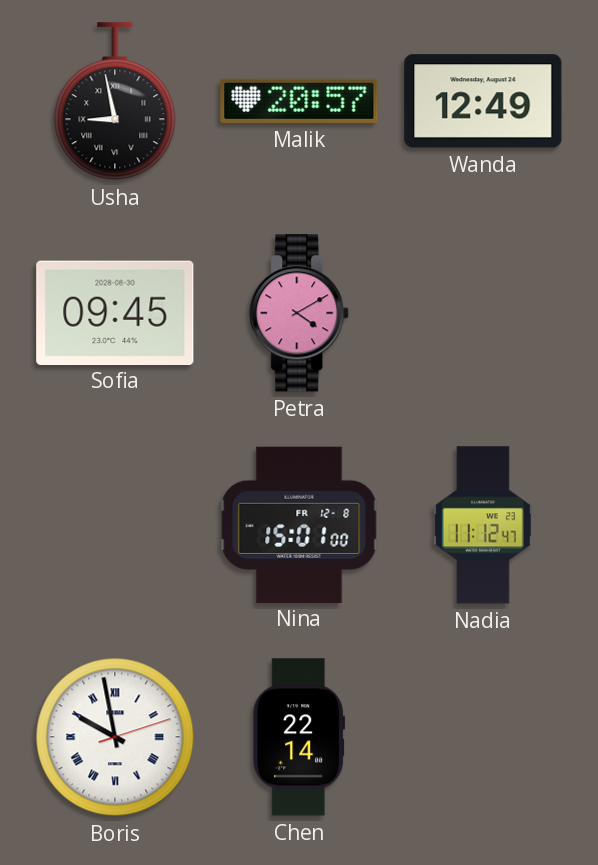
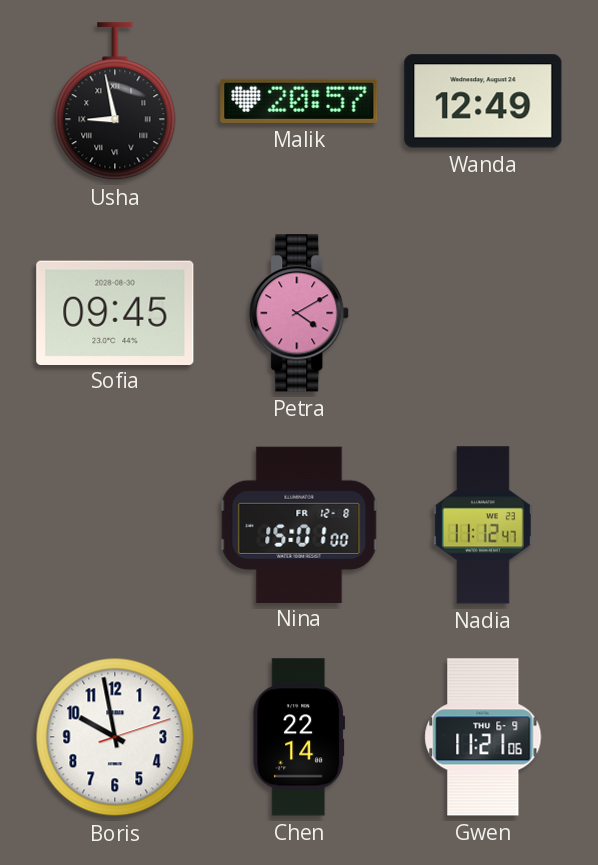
Boris numerals: Roman -> Arabic (115, 737)
Gwen: none -> 11:21 (483, 737)
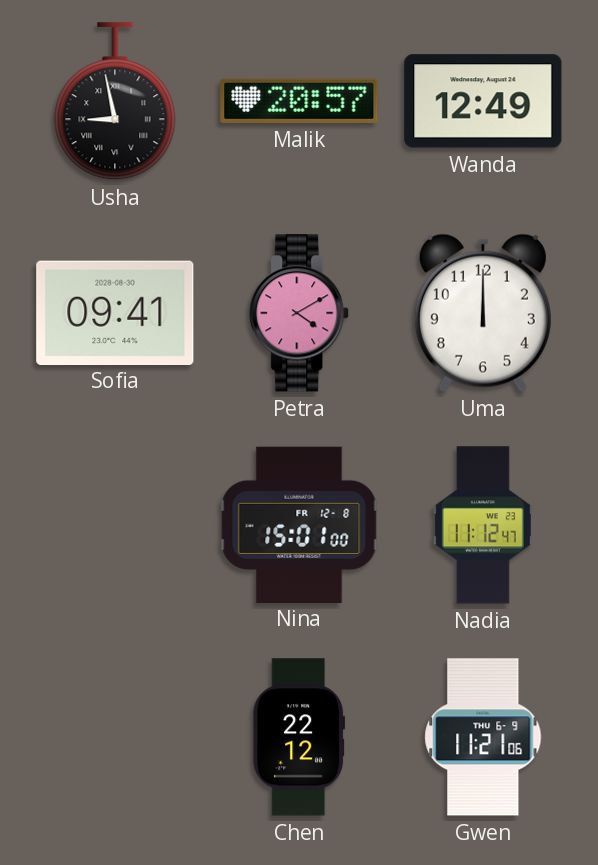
Sofia: 09:45 -> 09:41 (115, 312)
Uma: none -> 12:00 (483, 313)
Boris: 9:58 -> none (115, 737)
Chen: 22:14 -> 22:12 (299, 737)
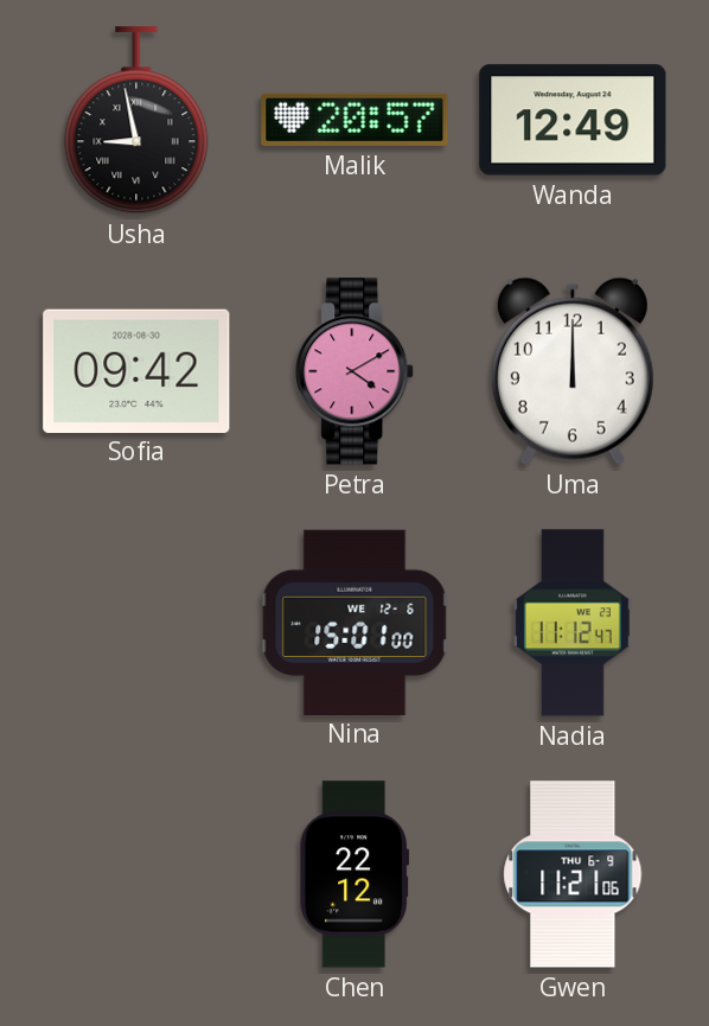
Sofia: 09:41 -> 09:42 (136, 370)
Nina date: FR 12-8 -> WE 12-6 (354, 622)
